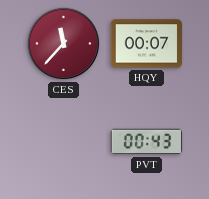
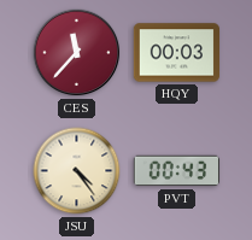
HQY: 00:07 -> 00:03 (177, 53)
JSU: none -> 4:24 (77, 171)
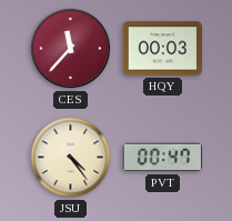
PVT: 00:43 -> 00:47 (163, 158)
